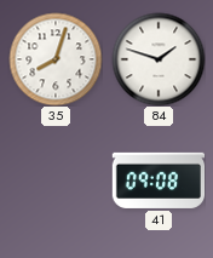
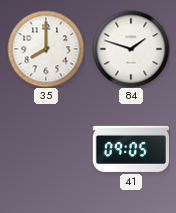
35: 8:03 -> 8:00 (46, 49)
41: 09:08 -> 09:05 (131, 149)
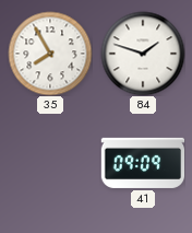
35: 8:00 -> 7:55 (50, 54)
41: 09:05 -> 09:09 (143, 163)
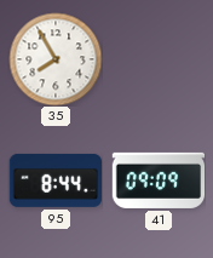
84: 1:48 -> none (143, 54)
95: none -> 8:44 (54, 180)
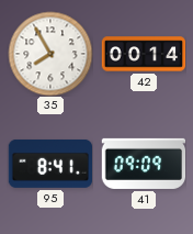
42: none -> 00:14 (144, 54)
95: 8:44 -> 8:41 (49, 164)
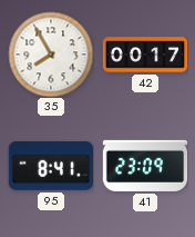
42: 00:14 -> 00:17 (145, 55)
41: 09:09 -> 23:09 (145, 166)
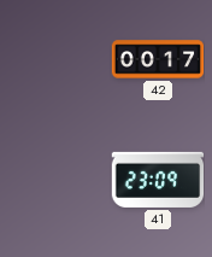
35: 7:55 -> none (51, 55)
95: 8:41 -> none (50, 166)
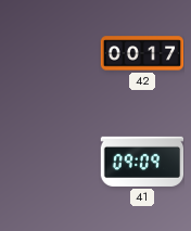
41: 23:09 -> 09:09 (142, 162)
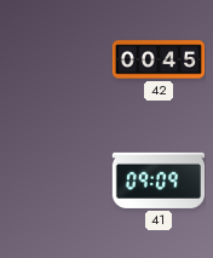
42: 00:17 -> 00:45 (159, 59)
